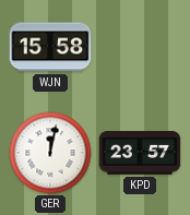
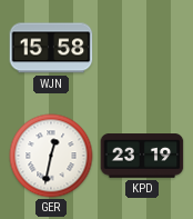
GER: 12:02 -> 12:32 (51, 156)
KPD: 23:57 -> 23:19 (142, 156)
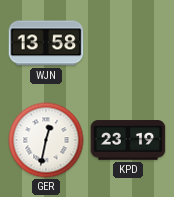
WJN: 15:58 -> 13:58 (46, 43)
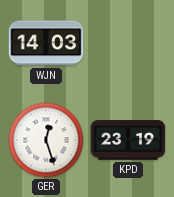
WJN: 13:58 -> 14:03 (46, 43)
GER: 12:32 -> 12:27 (46, 140)
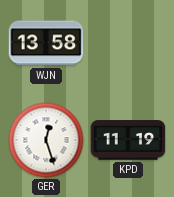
WJN: 14:03 -> 13:58 (46, 43)
KPD: 23:19 -> 11:19 (128, 140)
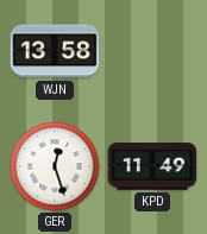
KPD: 11:19 -> 11:49 (152, 166)
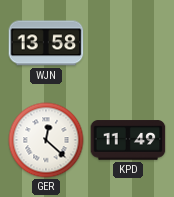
GER: 12:27 -> 12:22 (46, 140)
